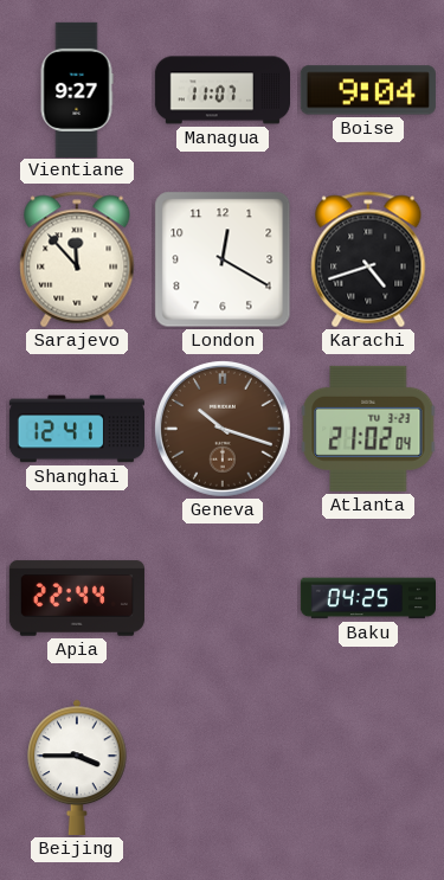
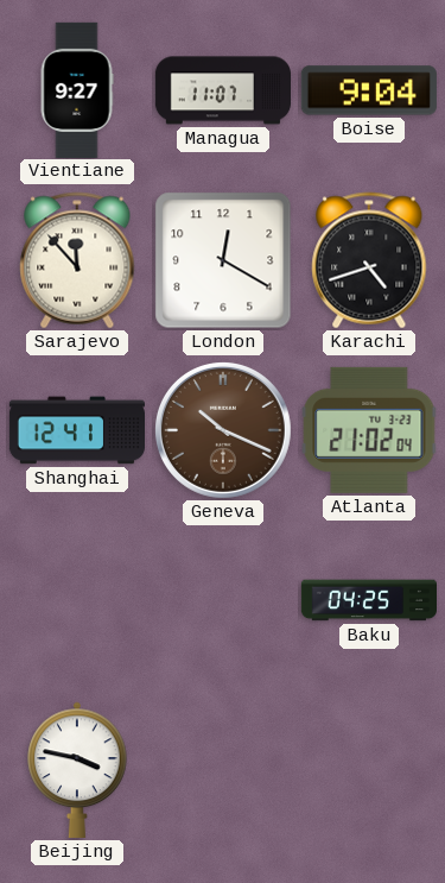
Geneva: 10:18 -> 10:19 (223, 430)
Apia: 22:44 -> none (77, 598)
Beijing: 3:45 -> 3:47 (77, 770)
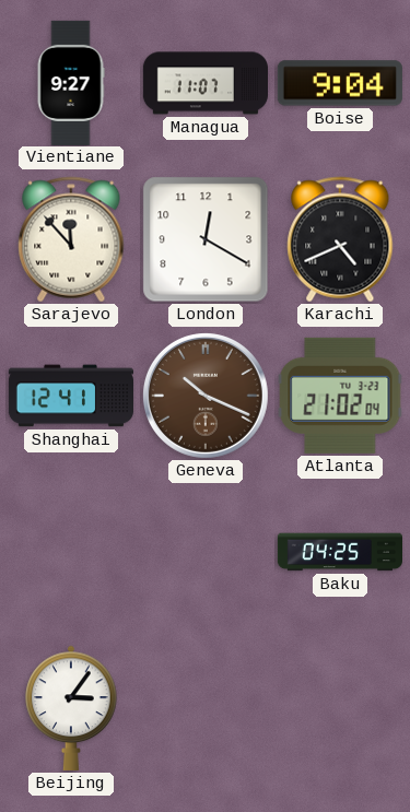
Karachi: 4:42 -> 4:41 (340, 239)
Beijing: 3:47 -> 3:06 (71, 708)
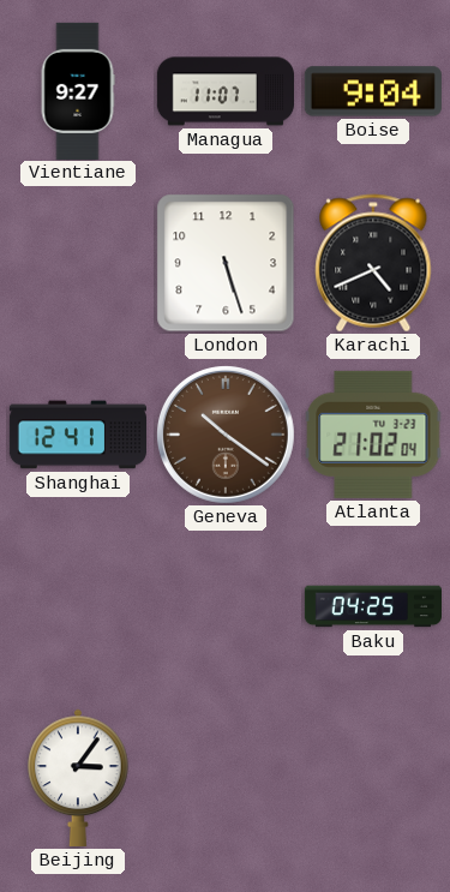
Sarajevo: 11:53 -> none (71, 239)
London: 12:20 -> 5:27 (226, 263)
Geneva: 10:19 -> 10:21 (226, 435)
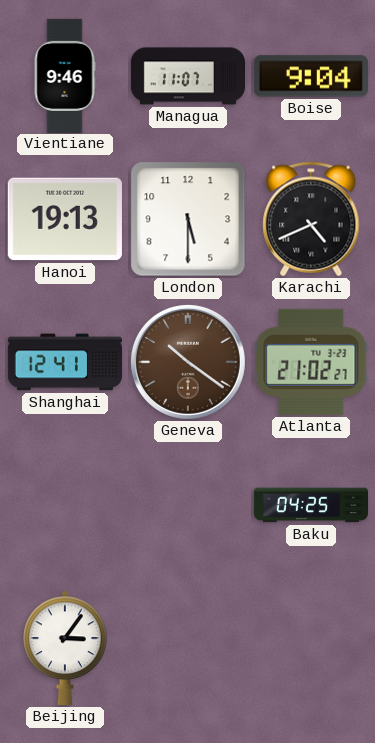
Vientiane: 9:27 -> 9:46 (65, 75)
Hanoi: none -> 19:13 (65, 219)
London: 5:27 -> 5:30 (188, 219)
Atlanta: 21:02:04 -> 21:02:27 (311, 362)
